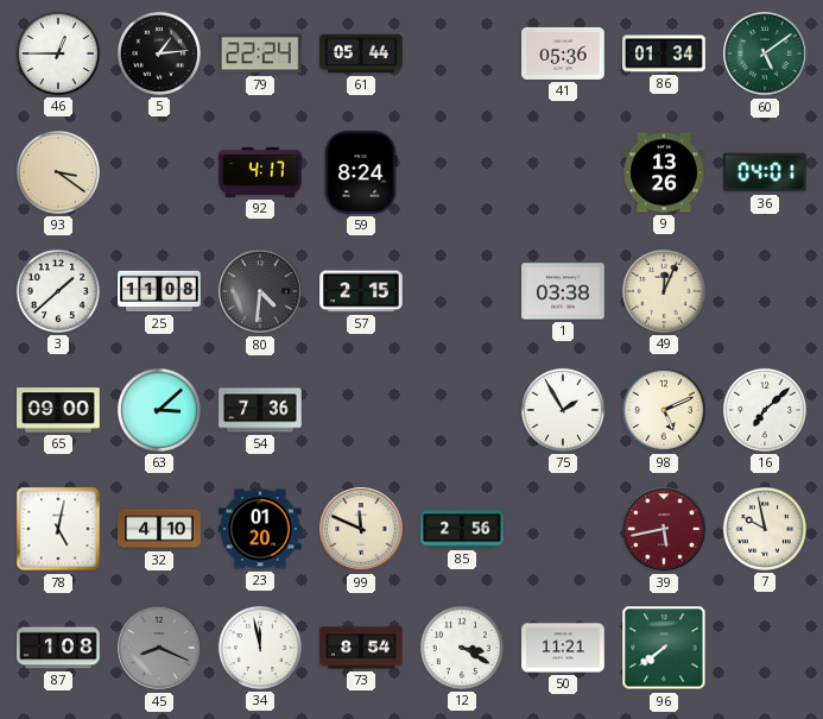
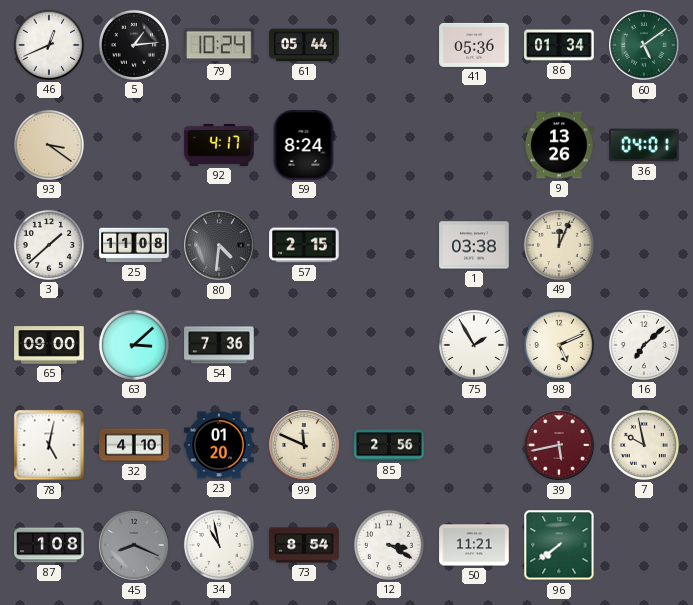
46: 12:45 -> 12:41 (49, 45)
79: 22:24 -> 10:24 (220, 45)
34: 11:58 -> 10:58 (219, 545)
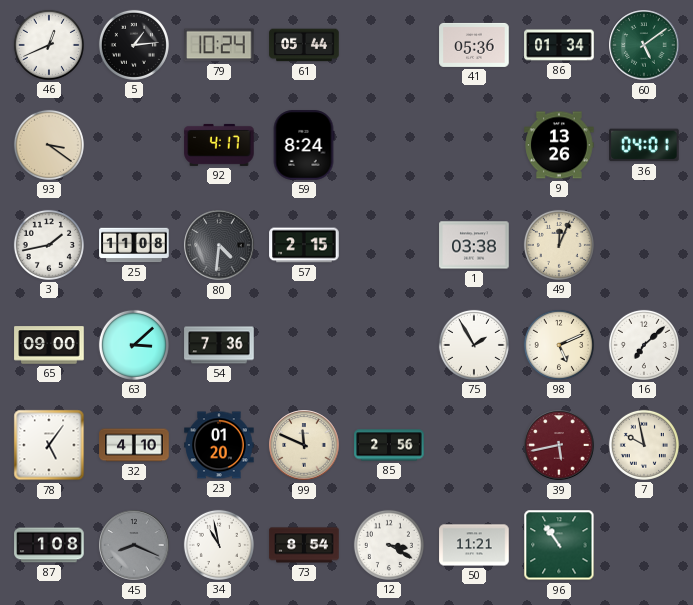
3: 1:38 -> 1:43 (49, 245)
78: 5:02 -> 5:06 (49, 445)
96: 7:39 -> 10:54 (559, 545)
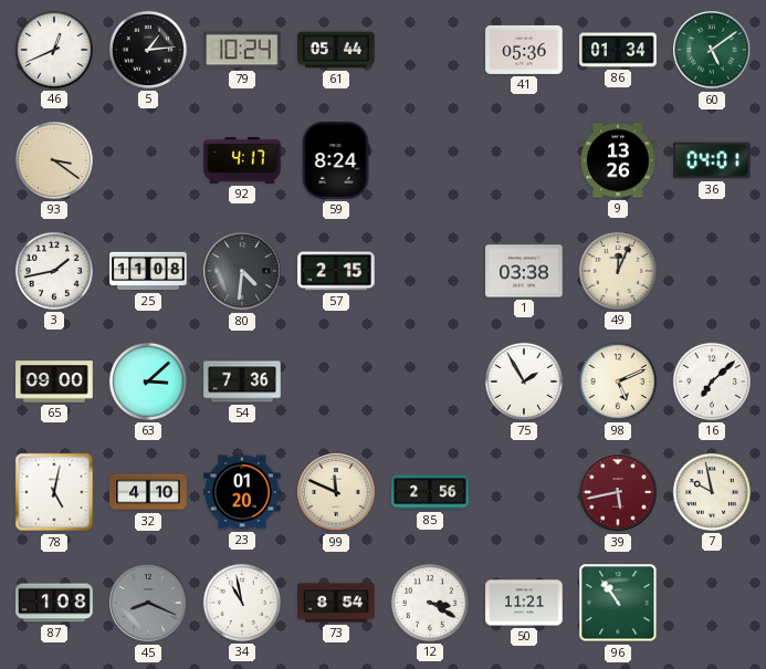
78: 5:06 -> 5:02 (54, 492)
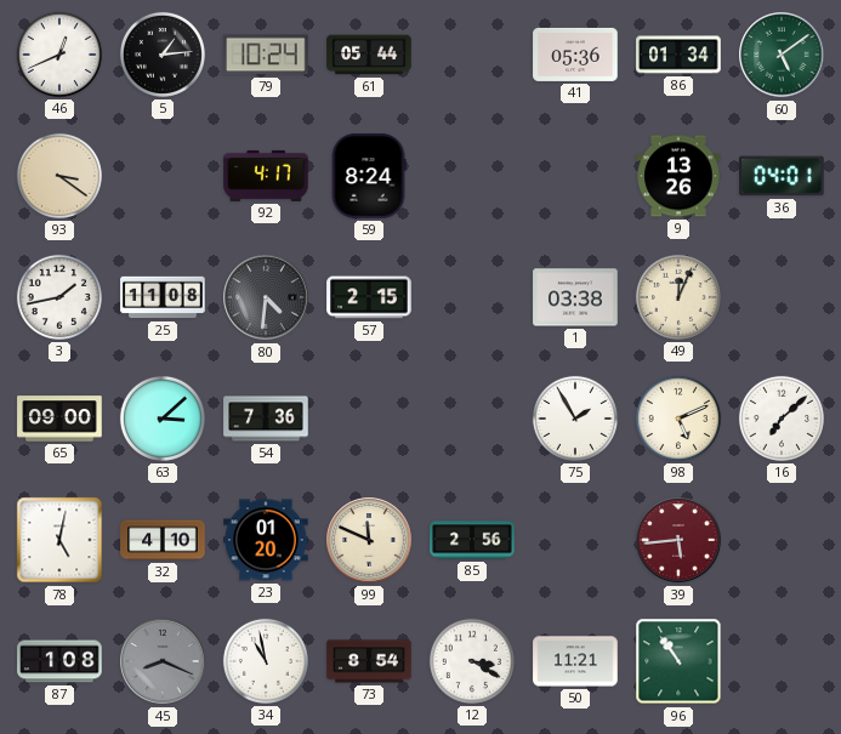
39: 5:43 -> 5:44 (678, 540)
7: 9:58 -> none (712, 492)
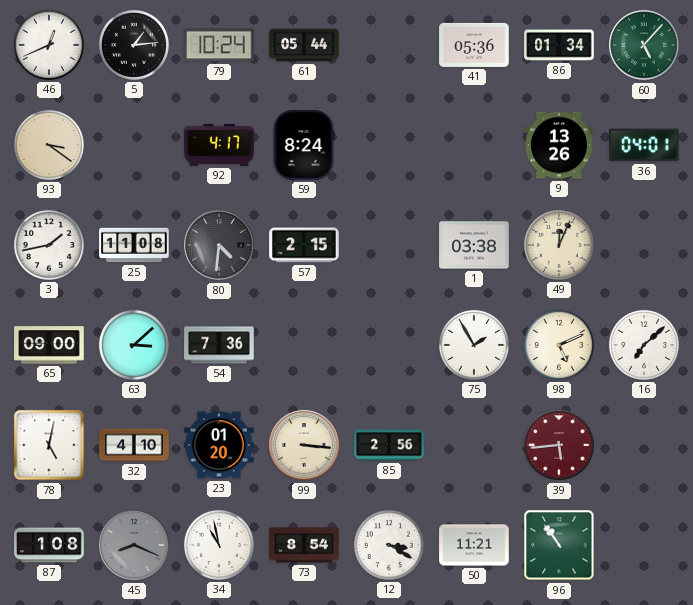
60: 5:09 -> 5:07 (644, 45)
99: 11:49 -> 3:16 (304, 445)
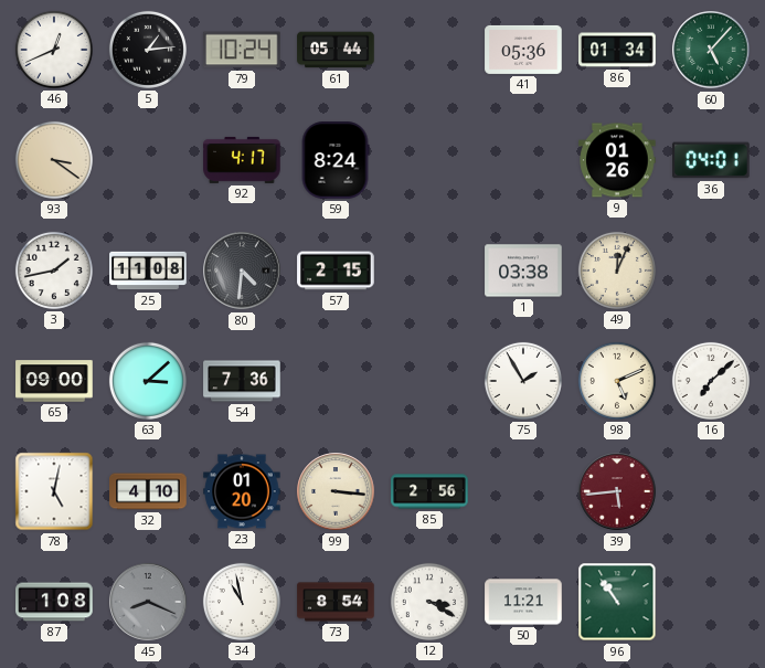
9: 13:26 -> 01:26 (617, 160)
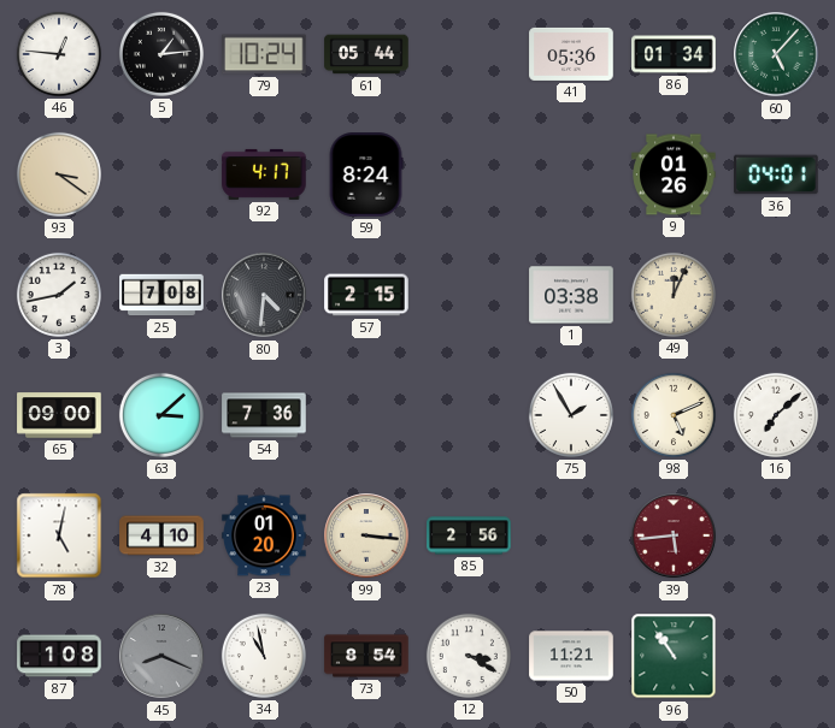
46: 12:41 -> 12:46 (59, 54)
25: 11:08 -> 7:08 (161, 295)
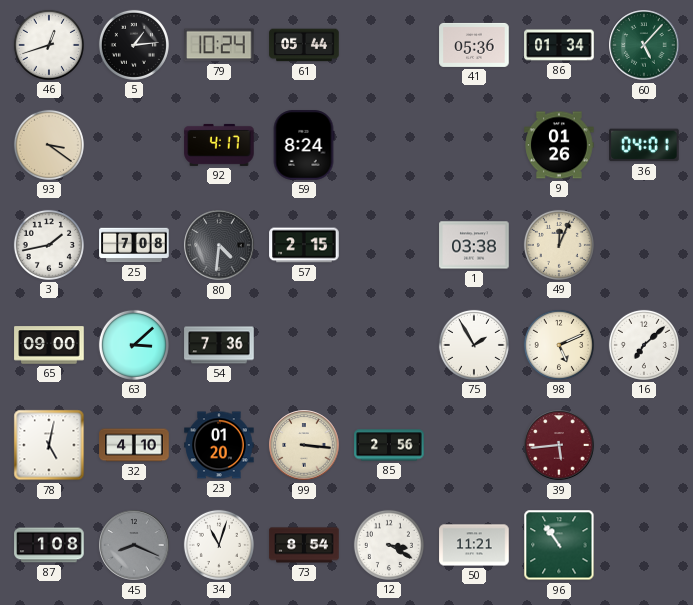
46: 12:46 -> 12:42 (49, 45)
34: 10:58 -> 11:03 (219, 545)
